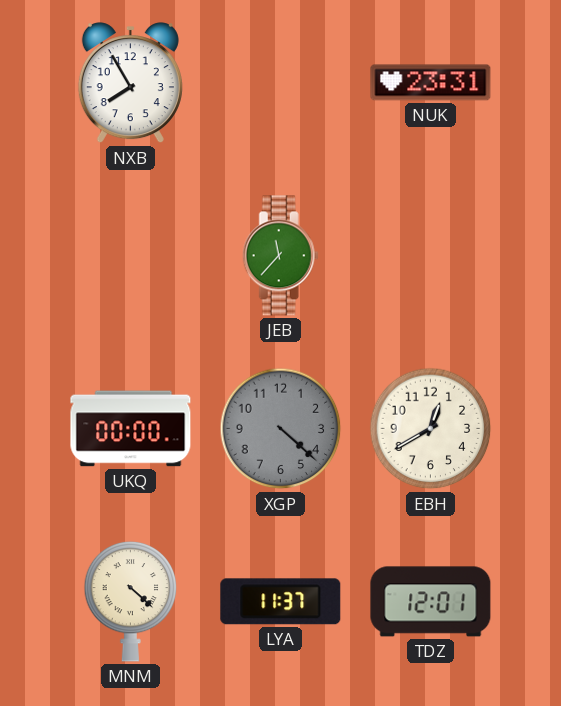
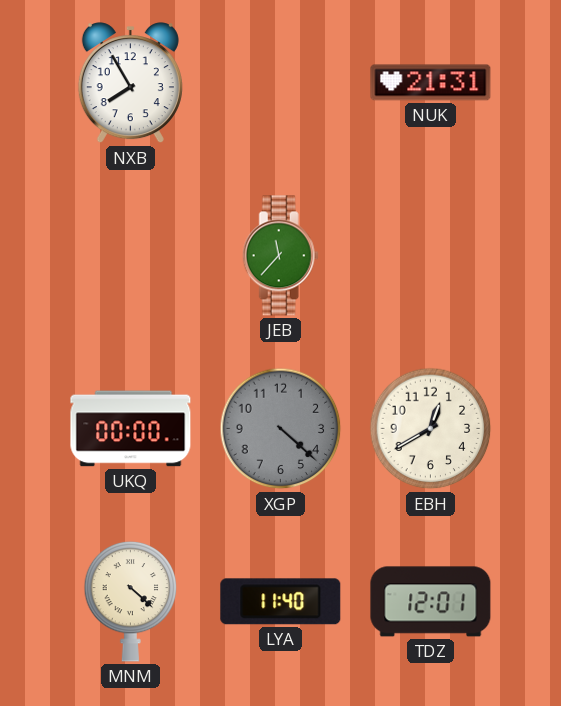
NUK: 23:31 -> 21:31 (431, 83)
LYA: 11:37 -> 11:40 (281, 602)
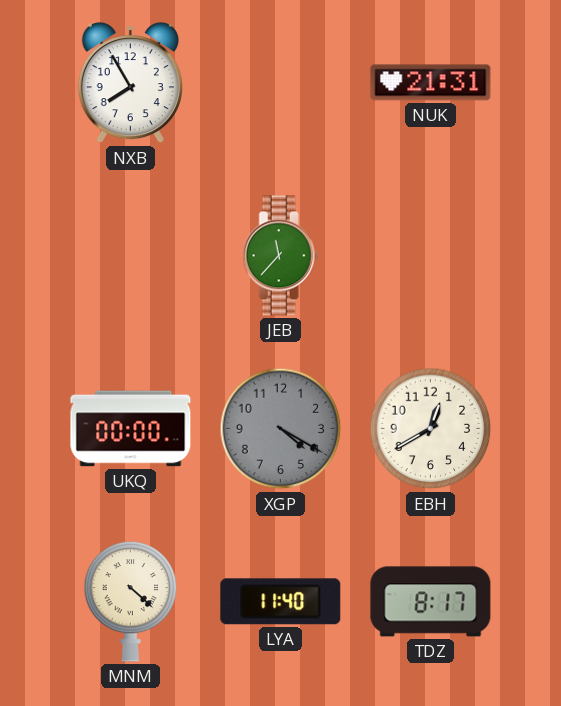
XGP: 4:22 -> 4:20 (281, 429)
TDZ: 12:01 -> 8:17 (431, 602)
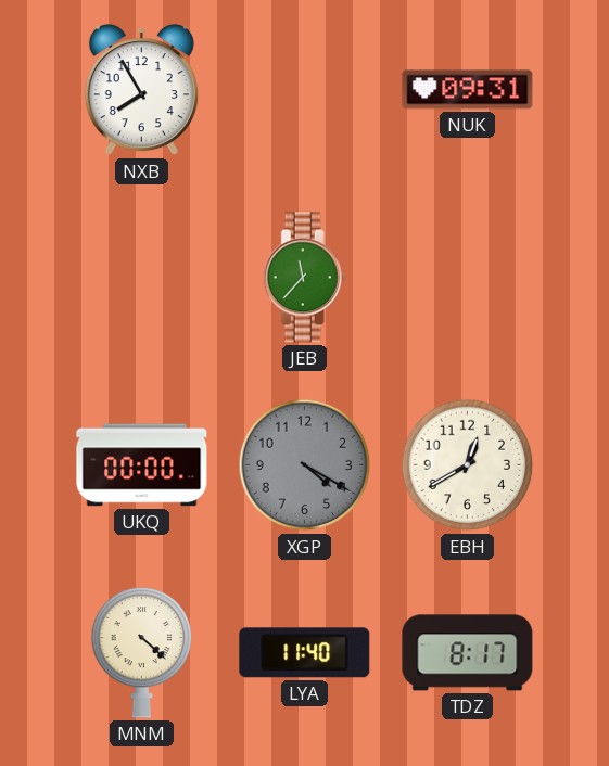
NUK: 21:31 -> 09:31 (468, 90)
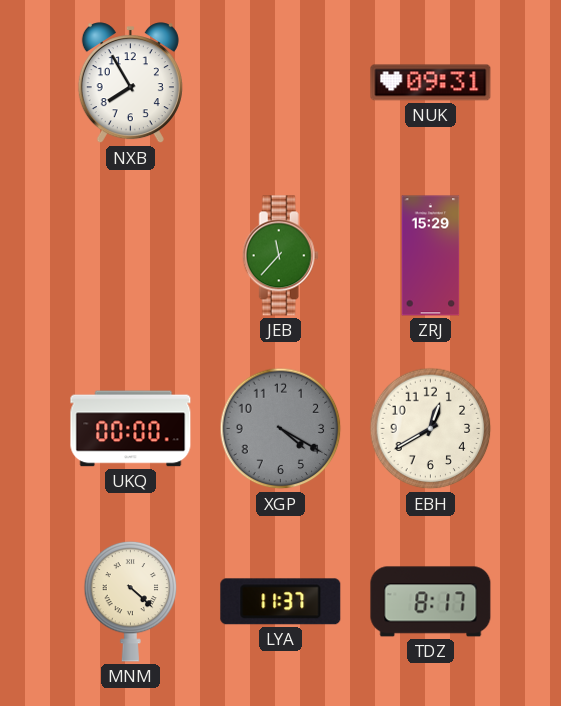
ZRJ: none -> 15:29 (431, 256)
LYA: 11:40 -> 11:37 (281, 602)
